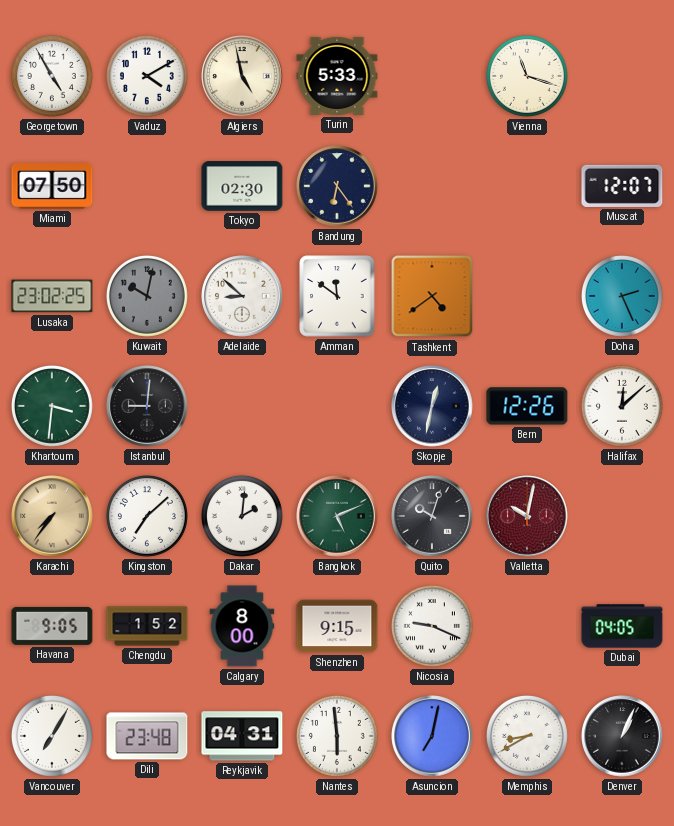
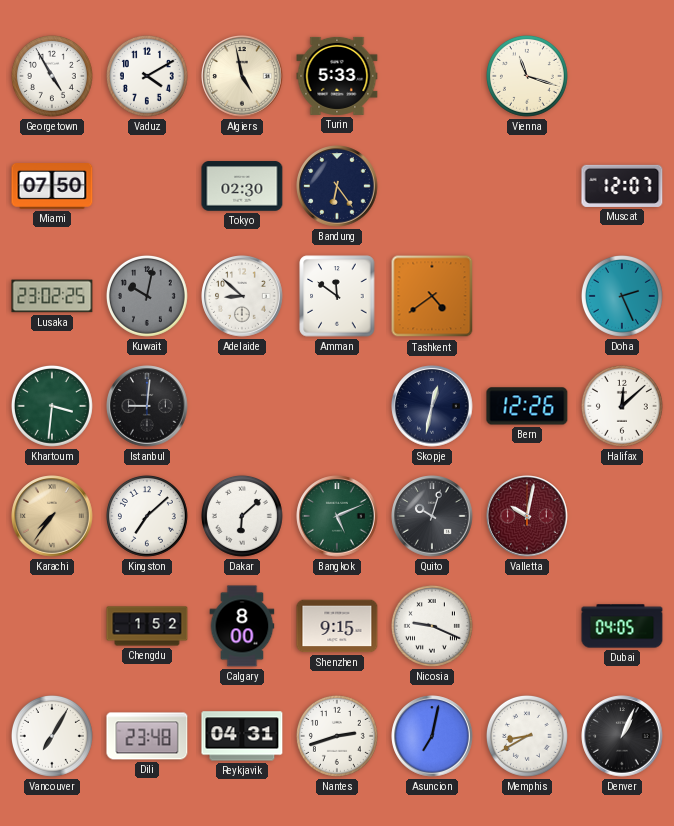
Dakar: 2:01 -> 6:08 (242, 516)
Havana: 9:05 -> none (52, 626)
Nantes: 5:59 -> 2:42 (337, 736)
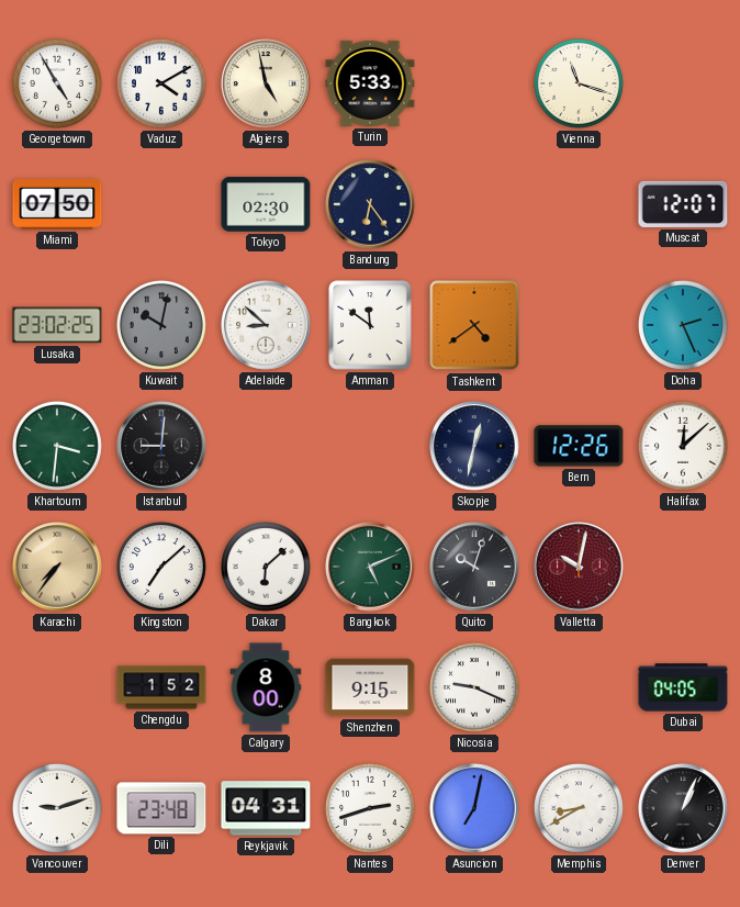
Vancouver: 7:05 -> 9:12 (57, 808)
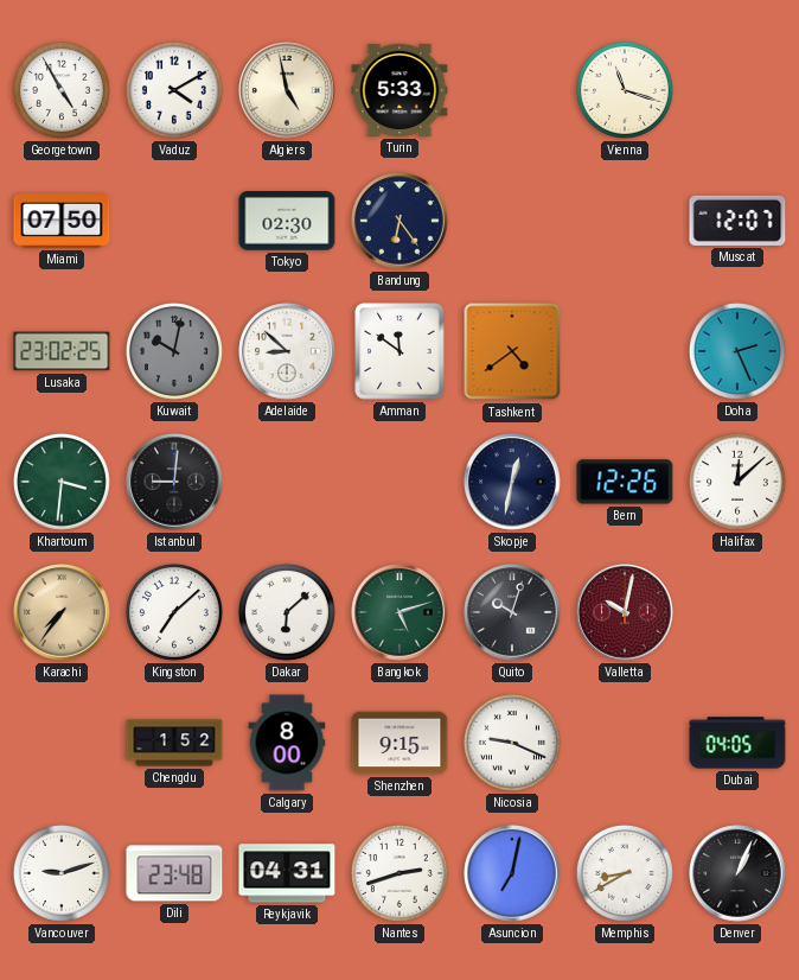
Bangkok: 5:11 -> 5:12 (399, 612)
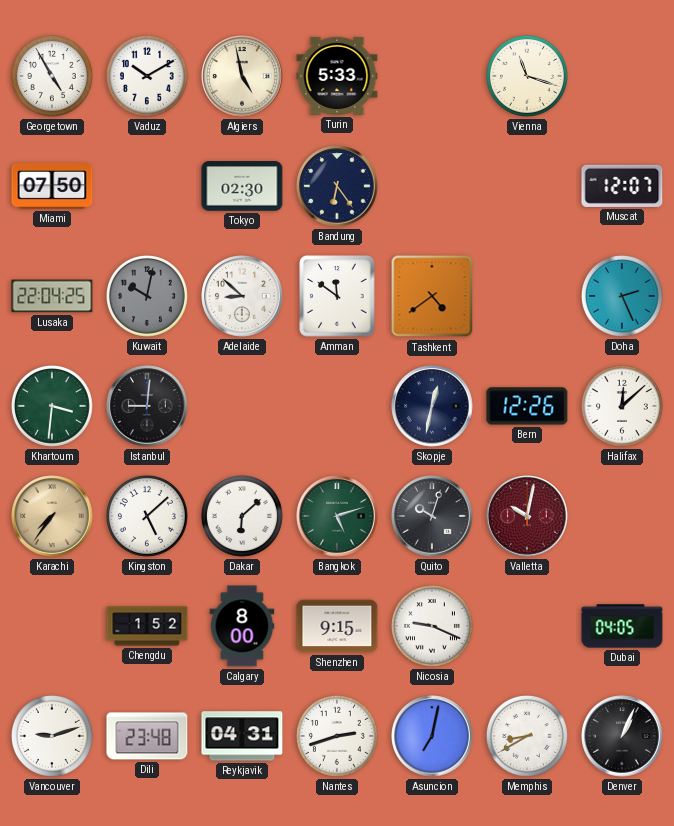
Vaduz: 4:10 -> 10:10 (147, 76)
Lusaka: 23:02 -> 22:04 (52, 296)
Kingston: 7:08 -> 5:08 (147, 516)
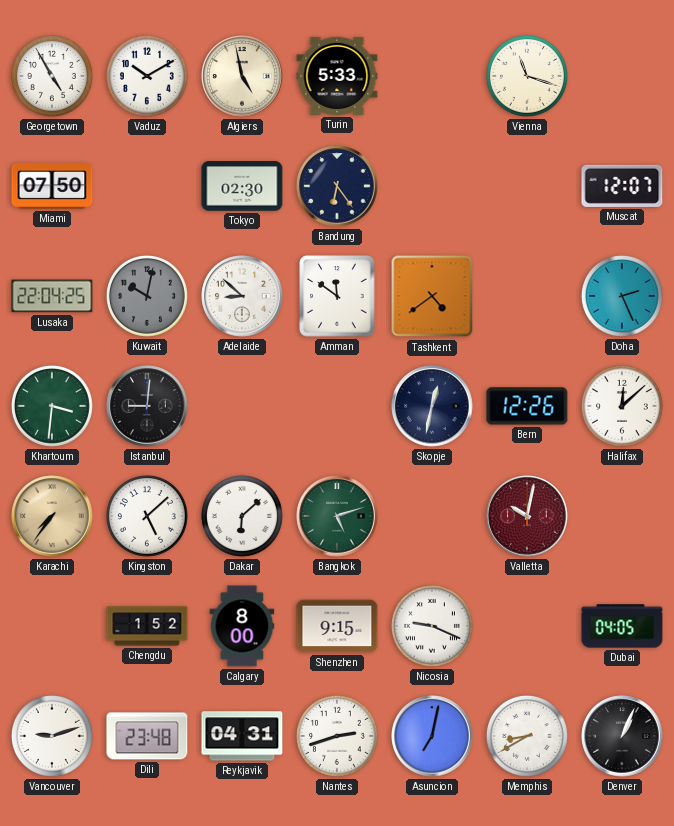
Quito: 10:03 -> none (432, 516)
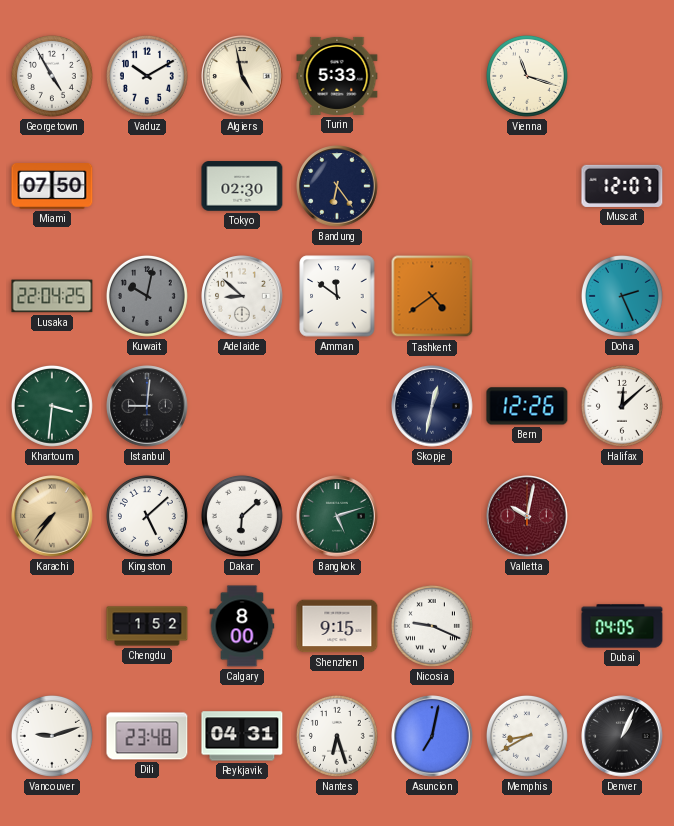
Nantes: 2:42 -> 6:27 (337, 736)
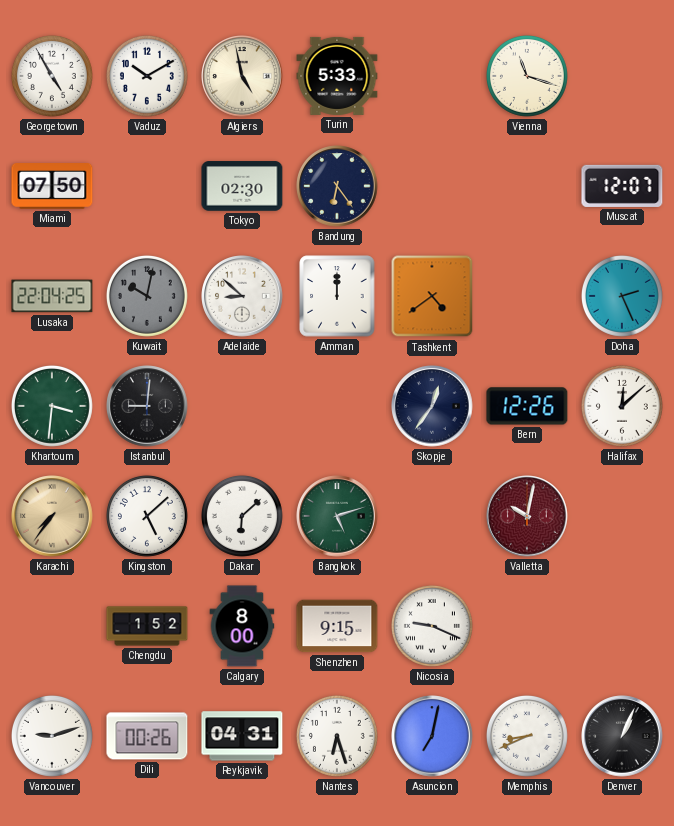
Amman: 11:51 -> 12:00 (337, 296)
Skopje: 12:32 -> 12:36 (432, 406)
Dubai: 04:05 -> none (622, 626)
Dili: 23:48 -> 00:26 (147, 736)
Memphis: 8:40 -> 8:41 (527, 736)
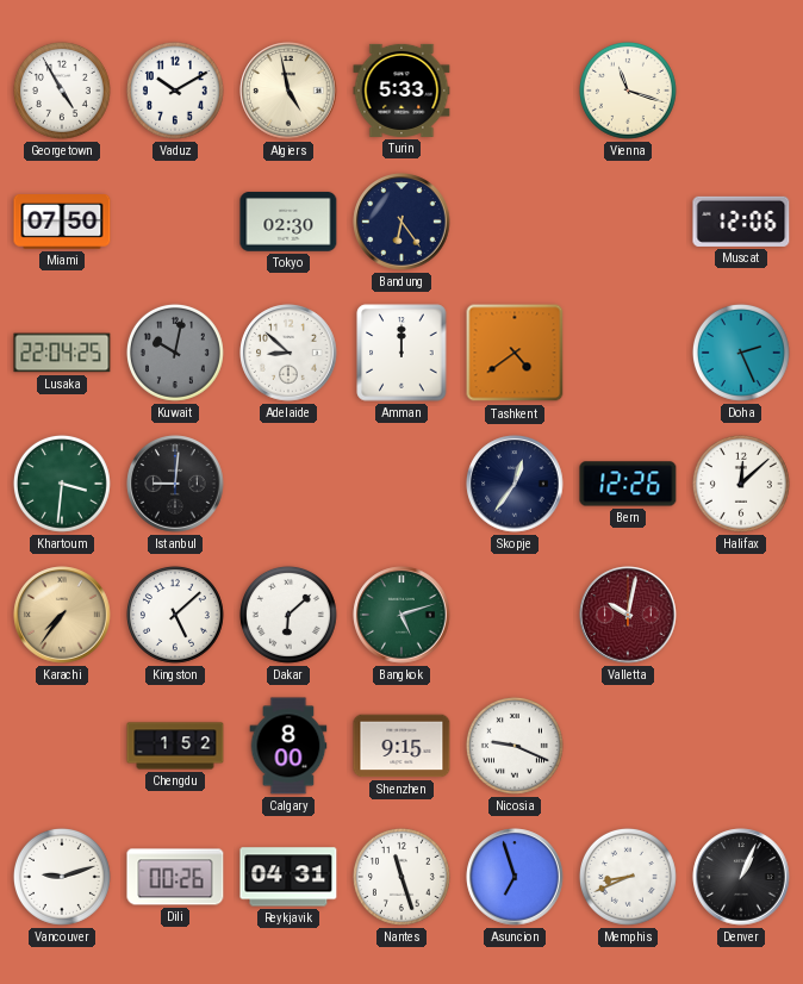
Muscat: 12:07 -> 12:06 (741, 222)
Nantes: 6:27 -> 11:27 (401, 877)
Asuncion: 7:02 -> 6:57 (515, 877)
